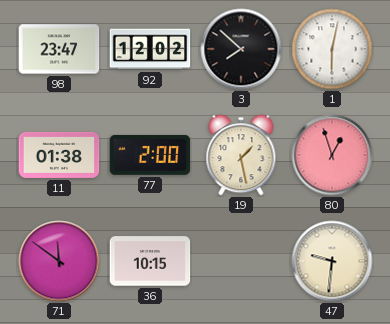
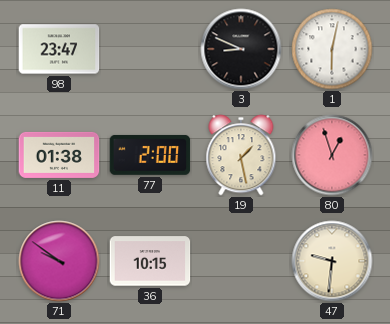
92: 12:02 -> none (150, 49)
3: 7:52 -> 8:49 (241, 49)
71: 11:51 -> 9:51 (59, 261)
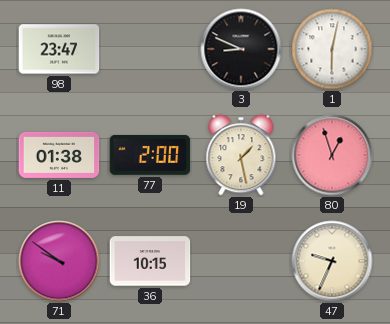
47: 9:31 -> 9:34 (332, 261)
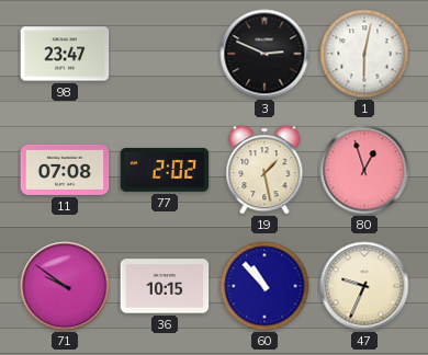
3: 8:49 -> 2:49 (264, 54)
11: 01:38 -> 07:08 (65, 170)
77: 2:00 -> 2:02 (165, 170)
60: none -> 10:53 (264, 286)
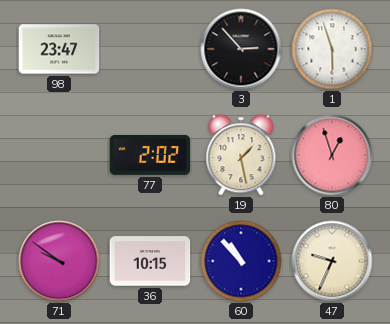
3: 2:49 -> 2:53 (241, 49)
1: 6:02 -> 5:57 (332, 49)
11: 07:08 -> none (65, 170)
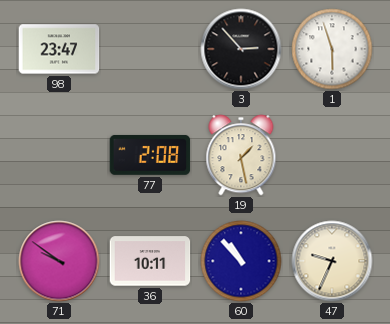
77: 2:02 -> 2:08 (150, 155)
80: 12:57 -> none (332, 155)
36: 10:15 -> 10:11 (150, 261)
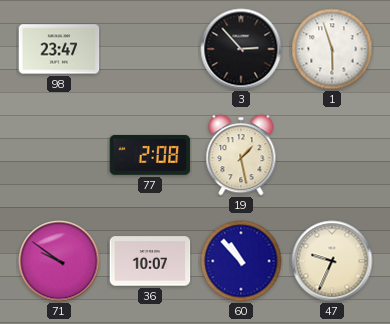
36: 10:11 -> 10:07 (150, 261)
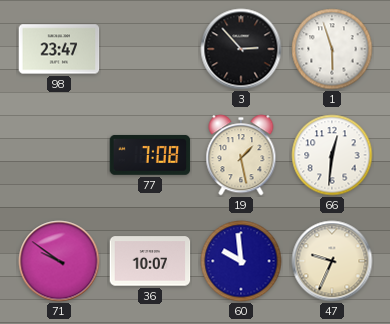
77: 2:08 -> 7:08 (150, 155)
66: none -> 12:31 (332, 155)
60: 10:53 -> 9:59 (241, 261)
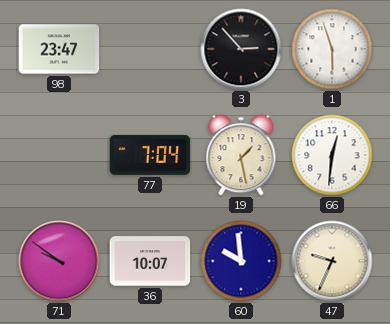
77: 7:08 -> 7:04 (150, 155)
